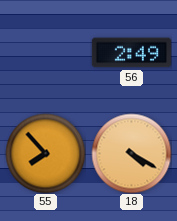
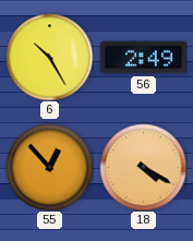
6: none -> 10:25 (49, 57)
55: 7:53 -> 12:53 (49, 167)
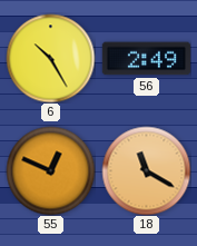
55: 12:53 -> 12:49 (50, 170)
18: 4:20 -> 11:20 (146, 170)
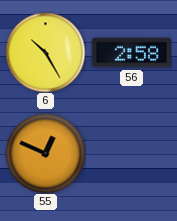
56: 2:49 -> 2:58 (131, 53)
18: 11:20 -> none (146, 170)
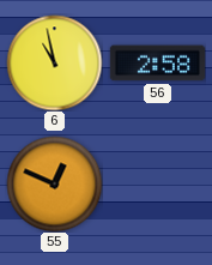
6: 10:25 -> 10:58 (54, 62)
